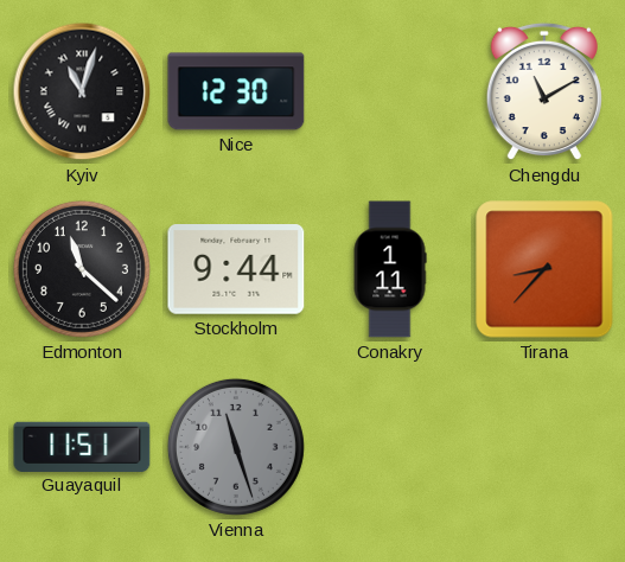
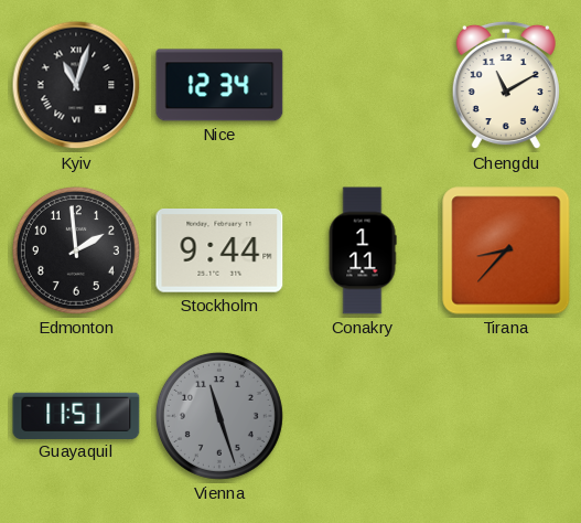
Nice: 12:30 -> 12:34 (219, 85)
Edmonton: 11:22 -> 1:59 (76, 250)
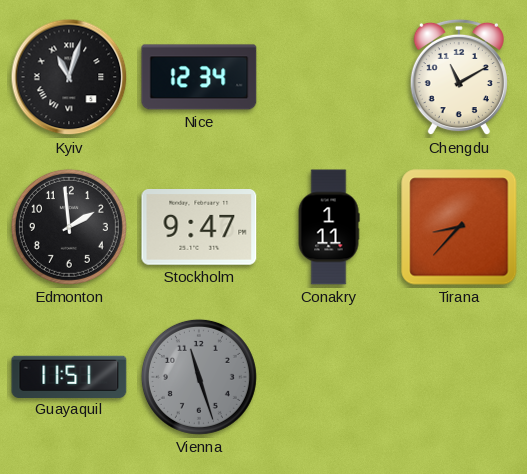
Stockholm: 9:44 -> 9:47 (199, 228)
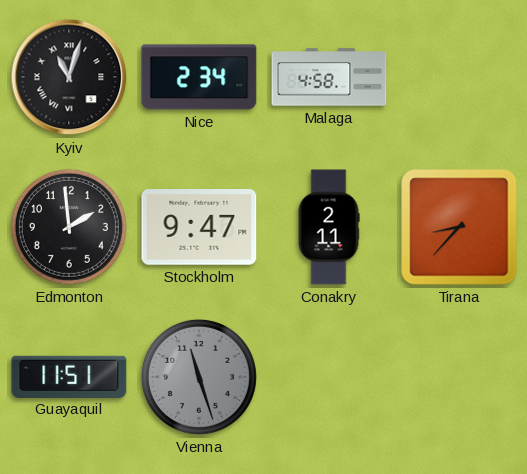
Nice: 12:34 -> 2:34 (199, 77)
Malaga: none -> 4:58 (329, 77)
Chengdu: 11:10 -> none (459, 77)
Conakry: 1:11 -> 2:11 (329, 227)
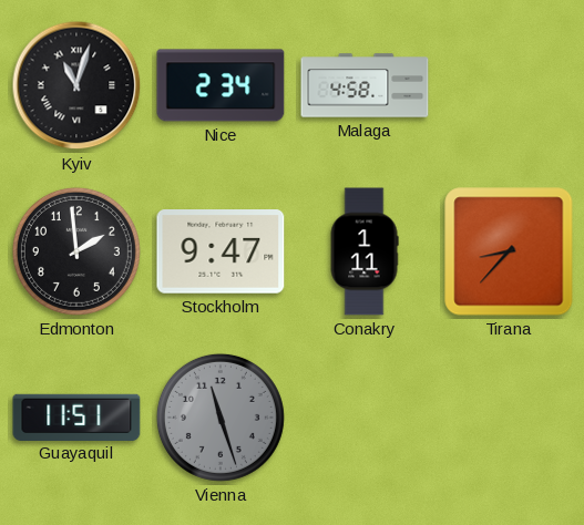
Conakry: 2:11 -> 1:11 (365, 251)
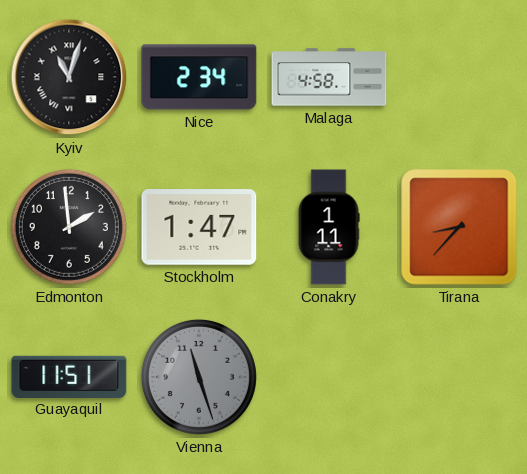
Stockholm: 9:47 -> 1:47 (199, 228)
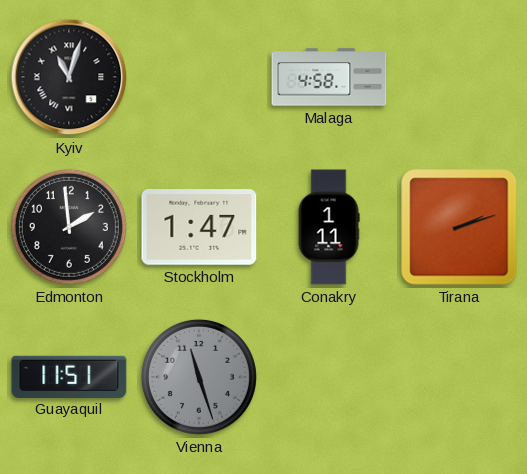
Nice: 2:34 -> none (199, 77)
Tirana: 8:37 -> 2:12 (459, 227)
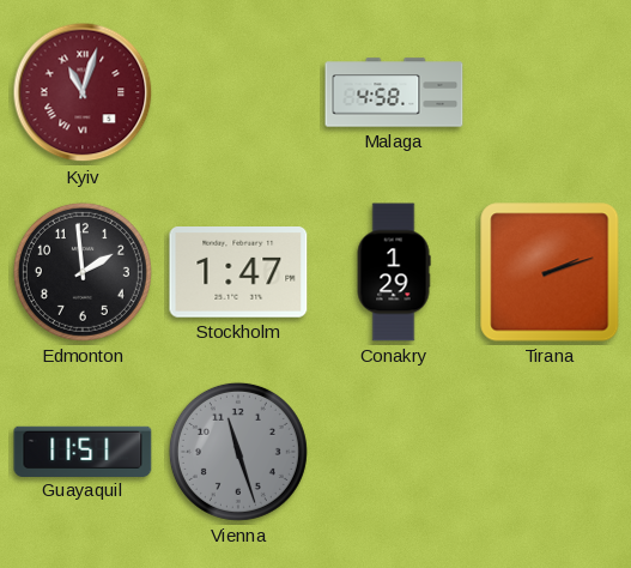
Kyiv dial: black -> burgundy (83, 92)
Conakry: 1:11 -> 1:29 (394, 272)
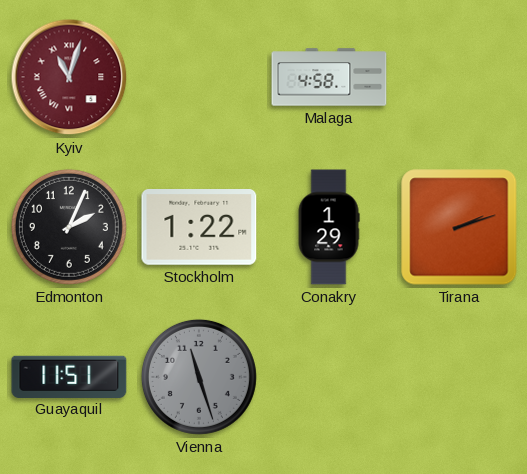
Edmonton: 1:59 -> 2:04 (69, 227)
Stockholm: 1:47 -> 1:22 (199, 228)
